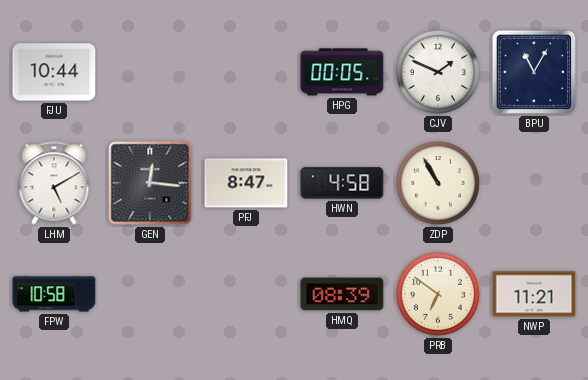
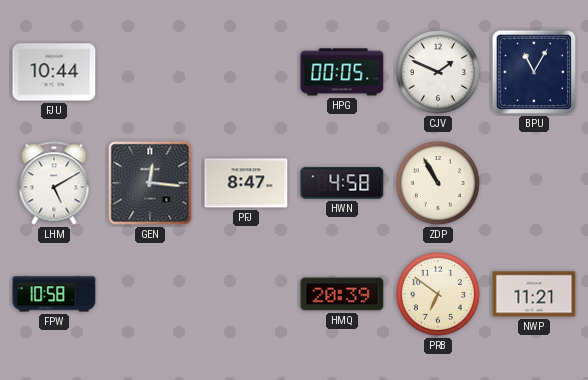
HMQ: 08:39 -> 20:39 (342, 294)
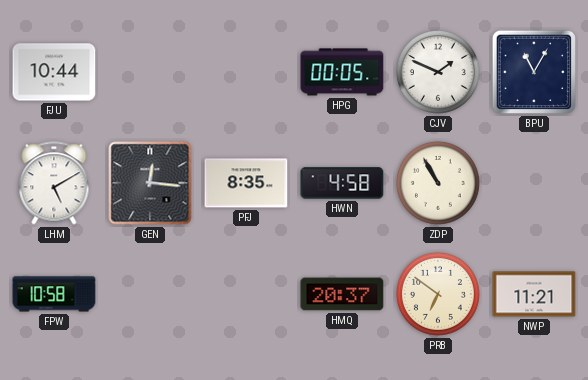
PFJ: 8:47 -> 8:35 (246, 183)
HMQ: 20:39 -> 20:37 (342, 294)
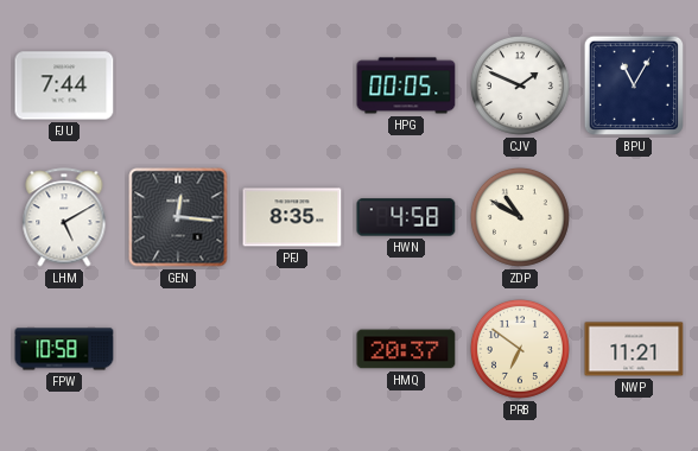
FJU: 10:44 -> 7:44 (64, 85)
ZDP: 10:55 -> 10:50 (520, 217)
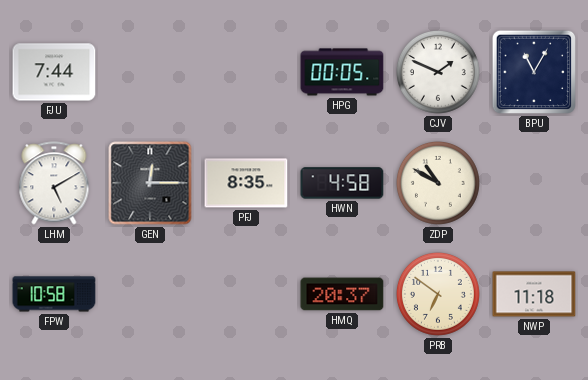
GEN: 12:16 -> 12:15 (150, 183)
NWP: 11:21 -> 11:18 (534, 294)
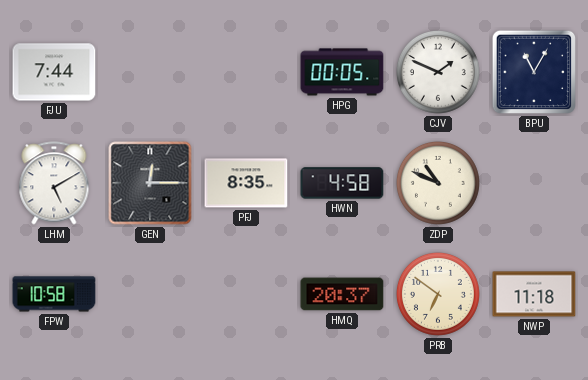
ZDP: 10:50 -> 10:49 (438, 183)
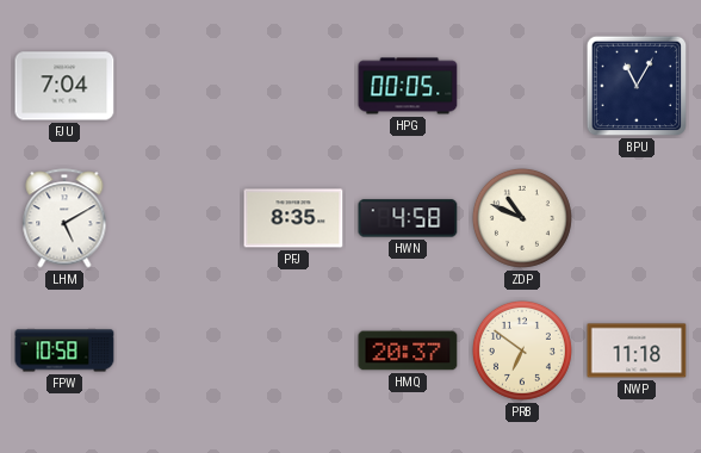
FJU: 7:44 -> 7:04 (64, 86)
CJV: 1:49 -> none (438, 72)
GEN: 12:15 -> none (150, 183)
